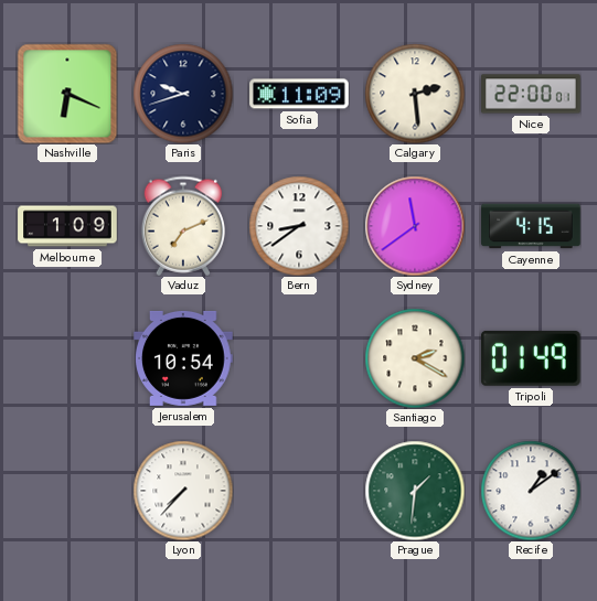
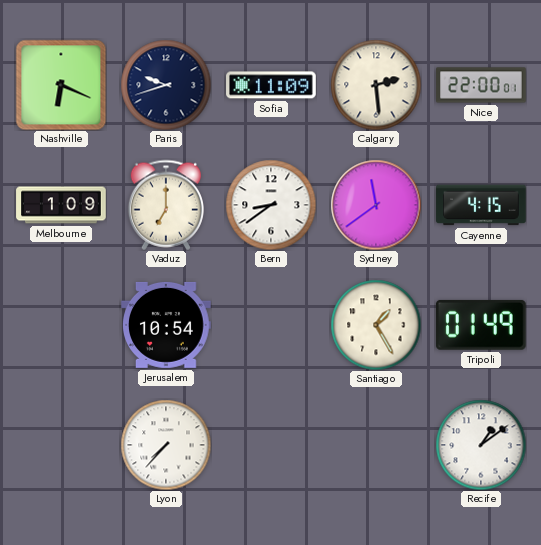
Vaduz: 7:11 -> 7:00 (165, 205)
Santiago: 2:20 -> 1:25 (376, 325)
Prague: 1:31 -> none (415, 491)
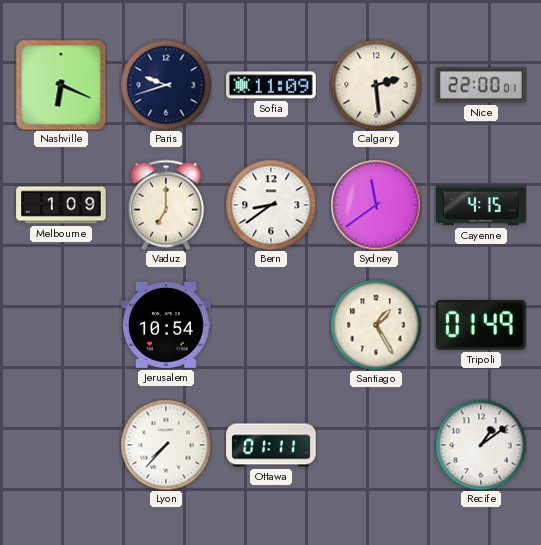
Ottawa: none -> 01:11 (271, 445)
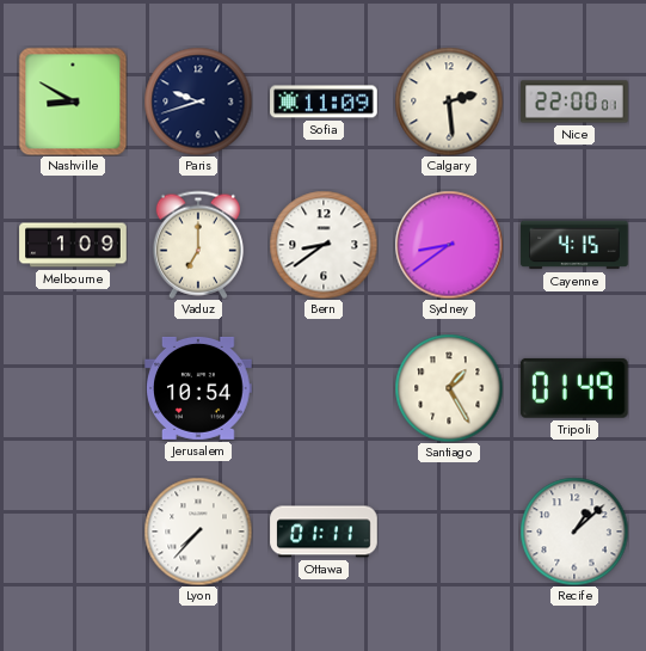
Nashville: 6:19 -> 8:50 (73, 102)
Sydney: 11:39 -> 8:39 (449, 245)
Recife: 1:09 -> 1:08 (574, 532)
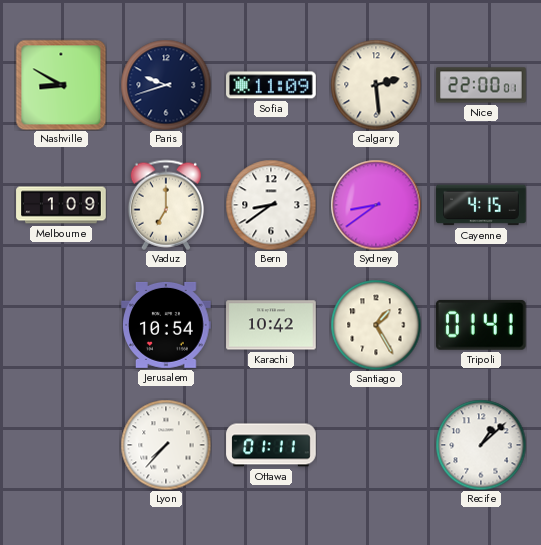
Karachi: none -> 10:42 (271, 325)
Tripoli: 01:49 -> 01:41 (481, 325)
